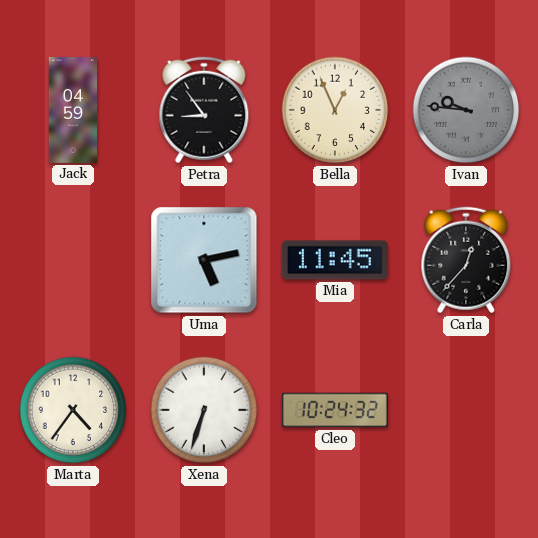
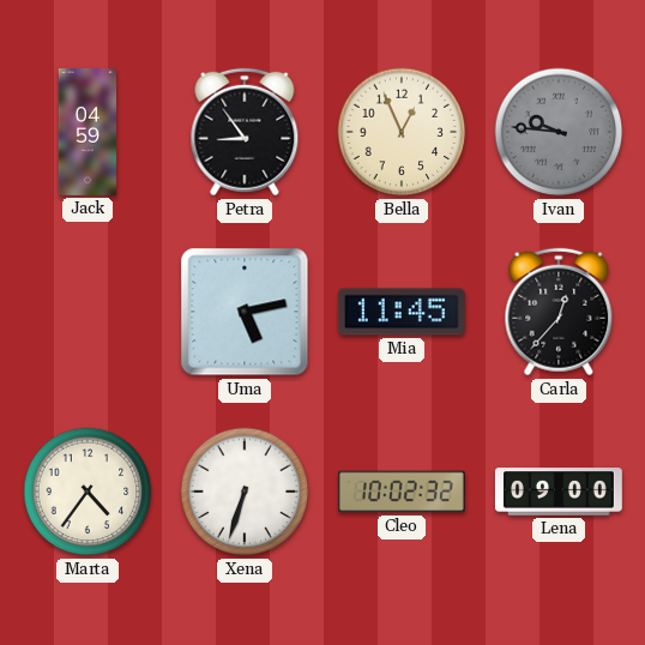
Cleo: 10:24 -> 10:02 (402, 492)
Lena: none -> 09:00 (559, 492)
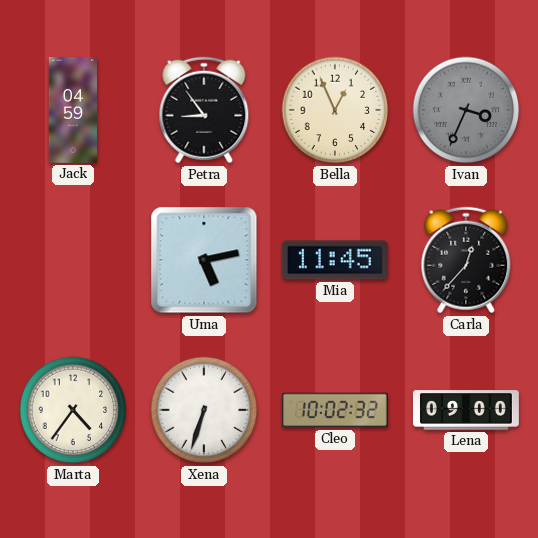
Ivan: 9:46 -> 3:34 (466, 110)
